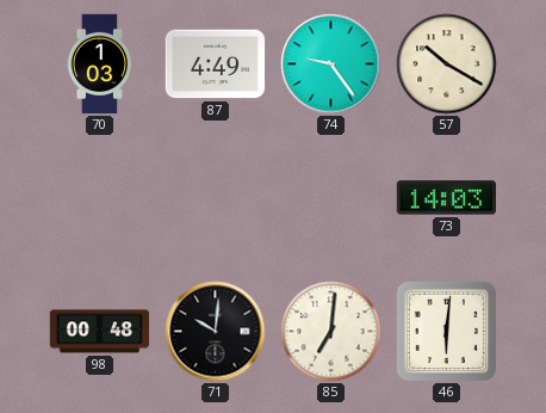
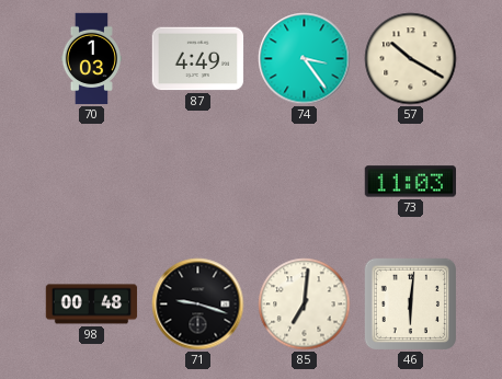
74: 9:24 -> 3:24 (305, 59)
73: 14:03 -> 11:03 (410, 182)
71: 10:01 -> 9:18 (198, 305)
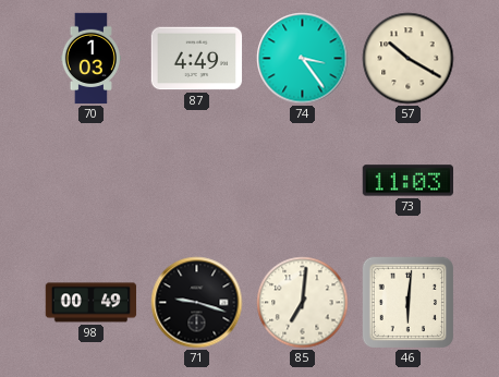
98: 00:48 -> 00:49 (92, 303)
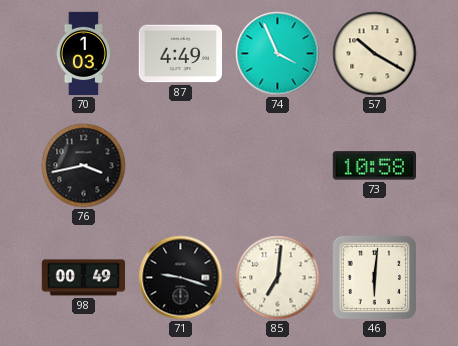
74: 3:24 -> 3:56 (278, 54)
76: none -> 3:43 (84, 166)
73: 11:03 -> 10:58 (374, 166)
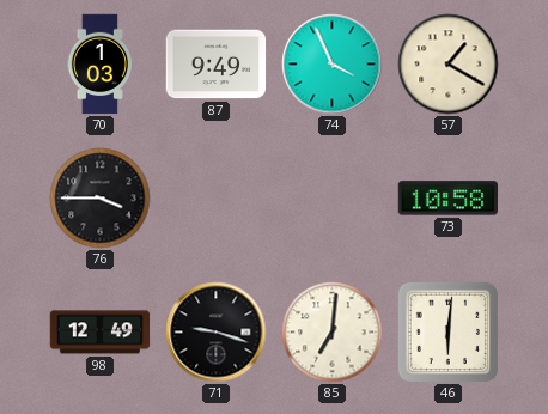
87: 4:49 -> 9:49 (217, 65)
57: 10:20 -> 1:20 (449, 65)
76: 3:43 -> 3:45 (101, 199)
98: 00:49 -> 12:49 (101, 333)
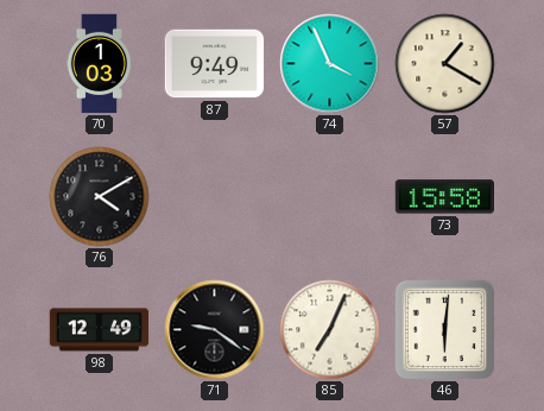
76: 3:45 -> 4:10 (100, 197)
73: 10:58 -> 15:58 (444, 197)
71: 9:18 -> 9:21 (215, 330)
85: 7:01 -> 7:04 (330, 330)
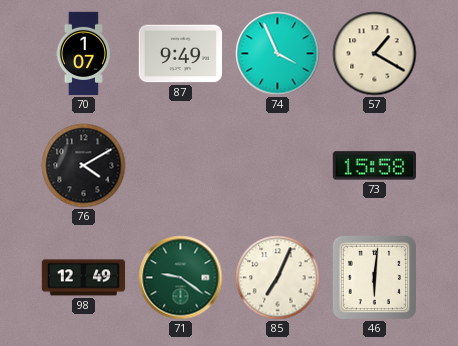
70: 1:03 -> 1:07 (83, 54)
71 dial: black -> green (181, 278)
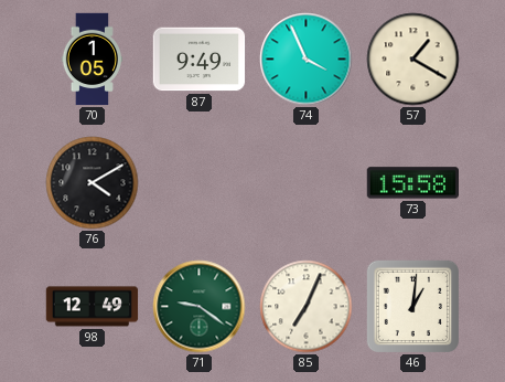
70: 1:07 -> 1:05 (92, 60)
46: 6:01 -> 1:01 (412, 306)
